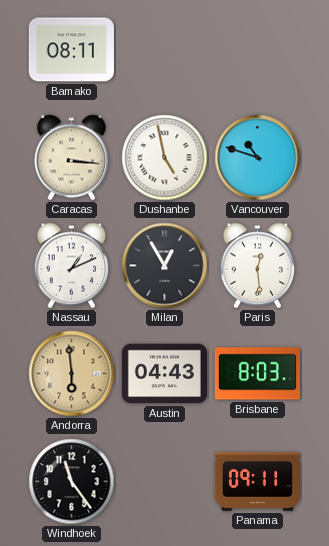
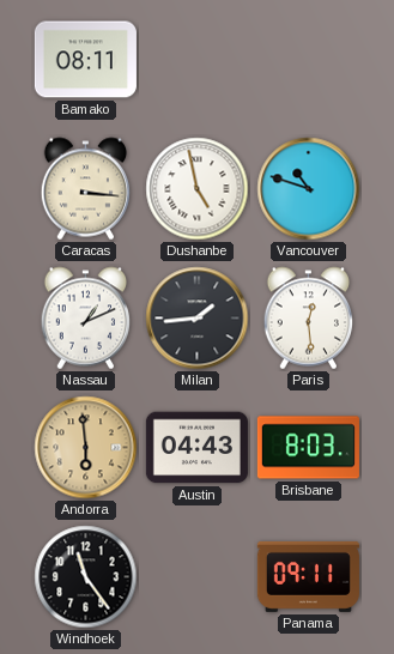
Milan: 12:55 -> 1:44 (198, 319)
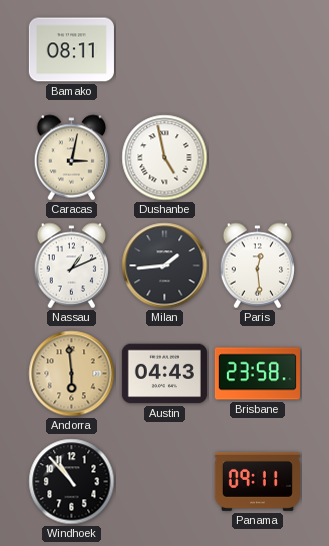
Caracas: 3:16 -> 3:02 (72, 158)
Vancouver: 10:48 -> none (309, 189)
Brisbane: 8:03 -> 23:58 (257, 374)
Windhoek: 11:24 -> 10:53 (72, 482)
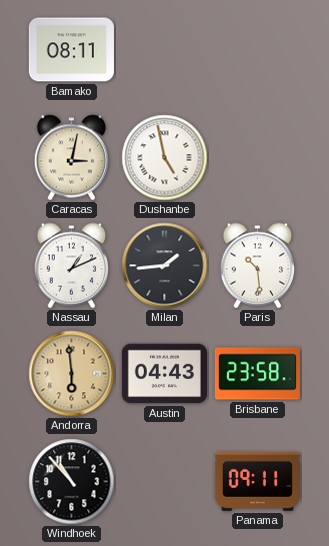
Paris: 12:29 -> 10:29 (258, 266)
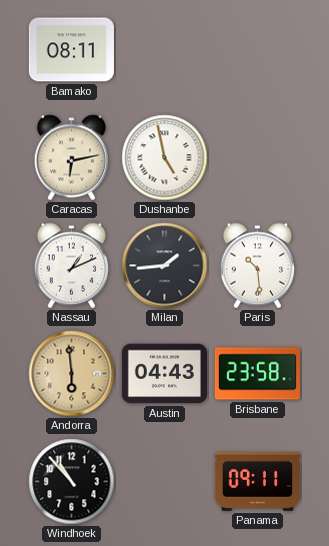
Caracas: 3:02 -> 6:13 (72, 158)
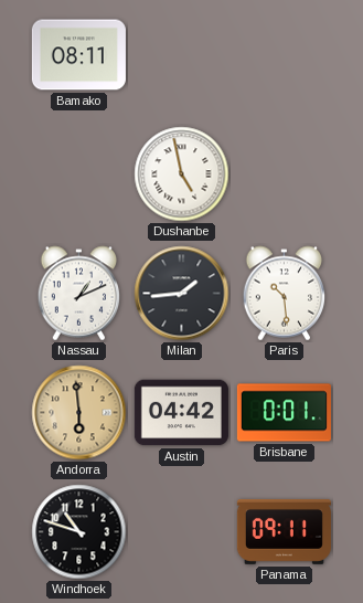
Caracas: 6:13 -> none (72, 158)
Austin: 04:43 -> 04:42 (181, 413)
Brisbane: 23:58 -> 0:01 (284, 413)
Windhoek: 10:53 -> 10:48 (79, 532)
